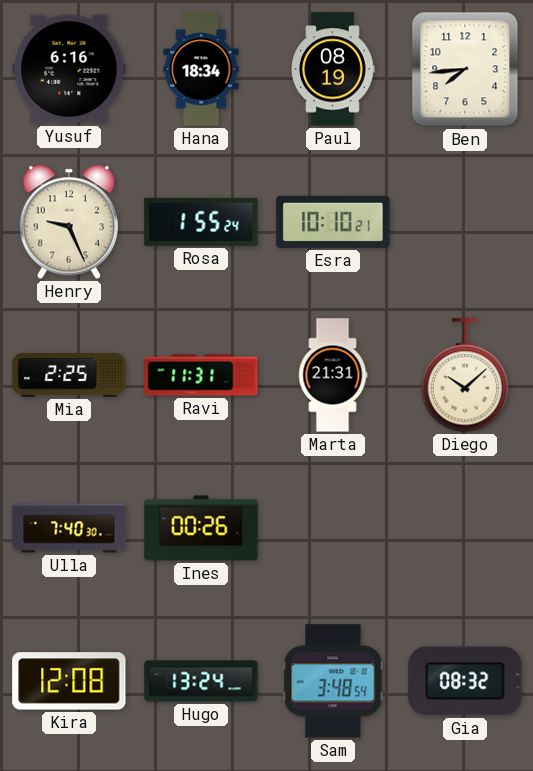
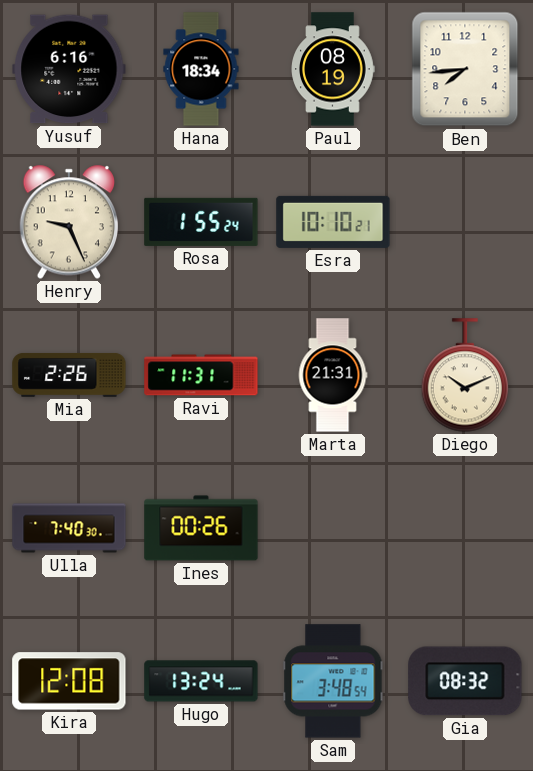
Mia: 2:25 -> 2:26 (69, 375)
Diego: 10:08 -> 10:11 (465, 375)
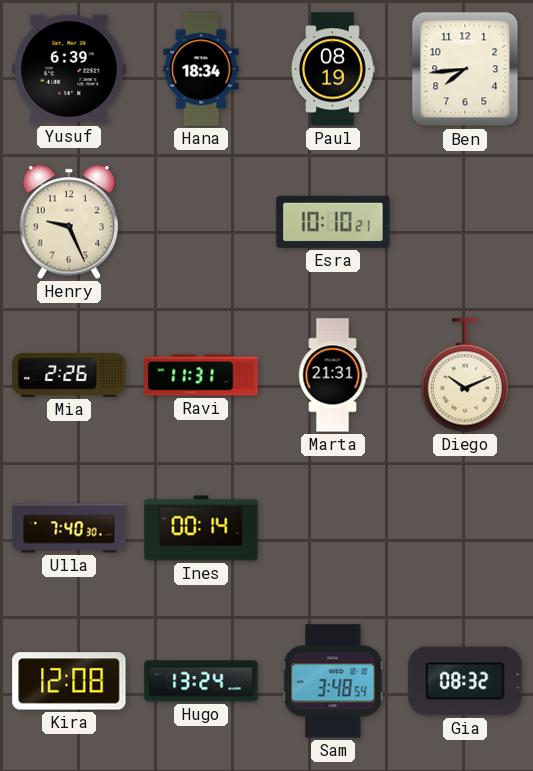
Yusuf: 6:16 -> 6:39 (69, 69)
Rosa: 1:55 -> none (201, 222)
Ines: 00:26 -> 00:14 (201, 528)
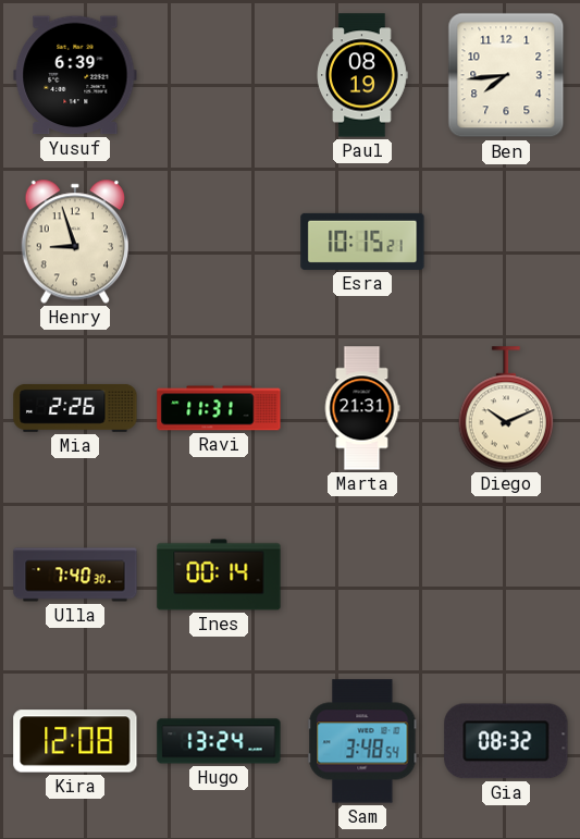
Hana: 18:34 -> none (201, 69)
Henry: 9:26 -> 8:57 (74, 242)
Esra: 10:10 -> 10:15 (362, 242)
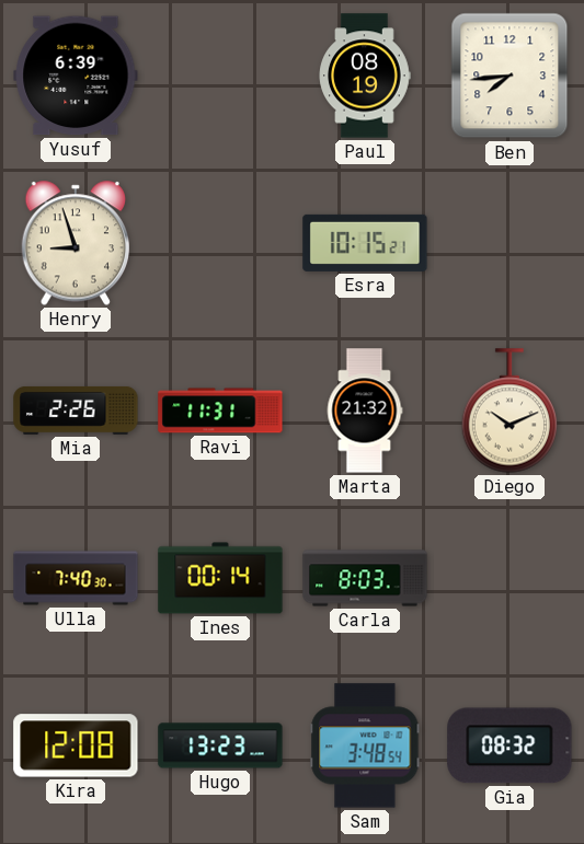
Marta: 21:31 -> 21:32 (365, 411)
Carla: none -> 8:03 (365, 578)
Hugo: 13:24 -> 13:23 (220, 745)
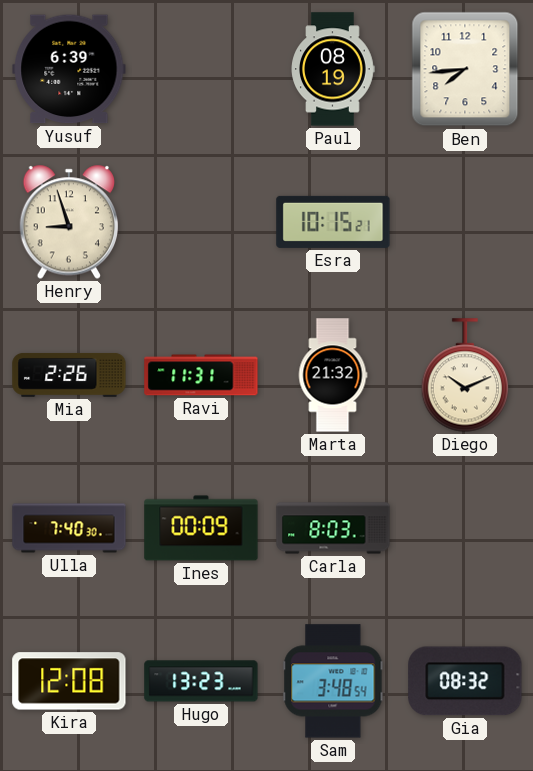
Ines: 00:14 -> 00:09 (201, 528)
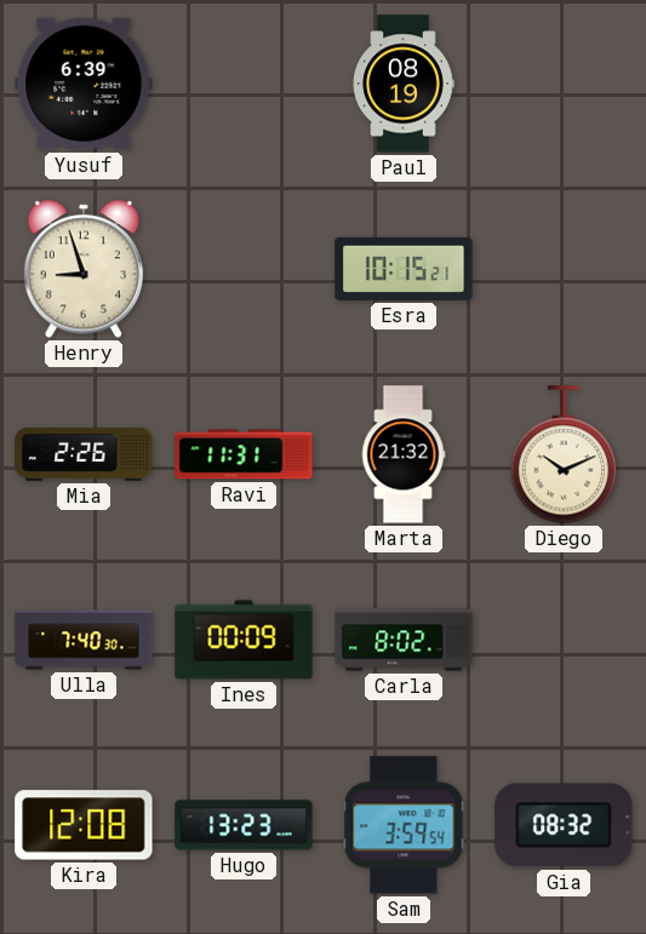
Ben: 7:44 -> none (465, 69)
Carla: 8:03 -> 8:02 (404, 640)
Sam: 3:48 -> 3:59 (404, 825)
